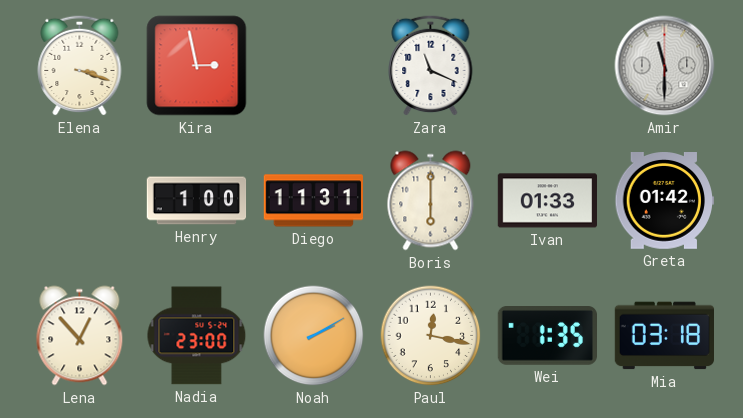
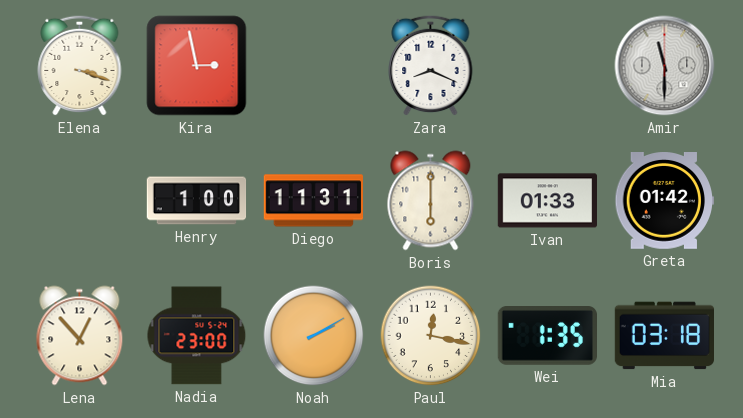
Zara: 11:19 -> 8:19 (431, 65)
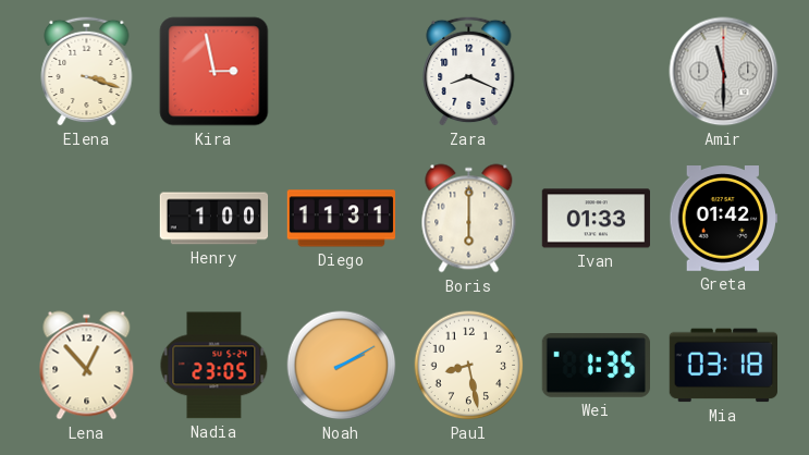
Nadia: 23:00 -> 23:05 (214, 366)
Paul: 12:17 -> 8:28 (469, 366)
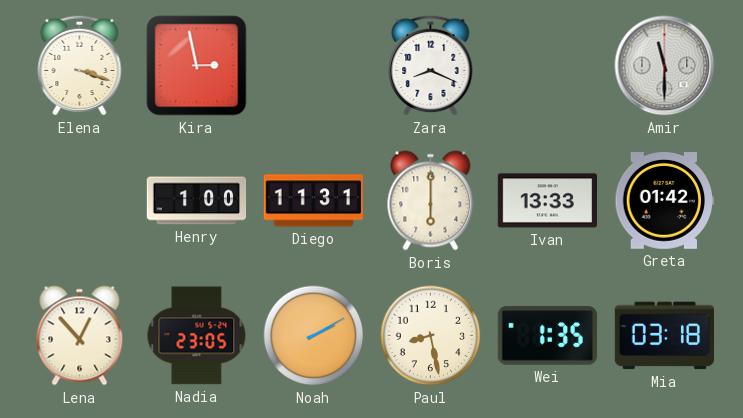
Ivan: 01:33 -> 13:33 (547, 201)
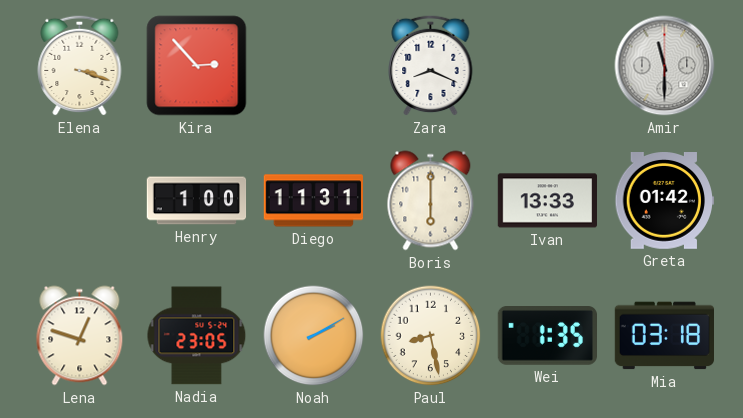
Kira: 2:58 -> 2:53 (197, 66)
Lena: 12:53 -> 12:48 (80, 336)
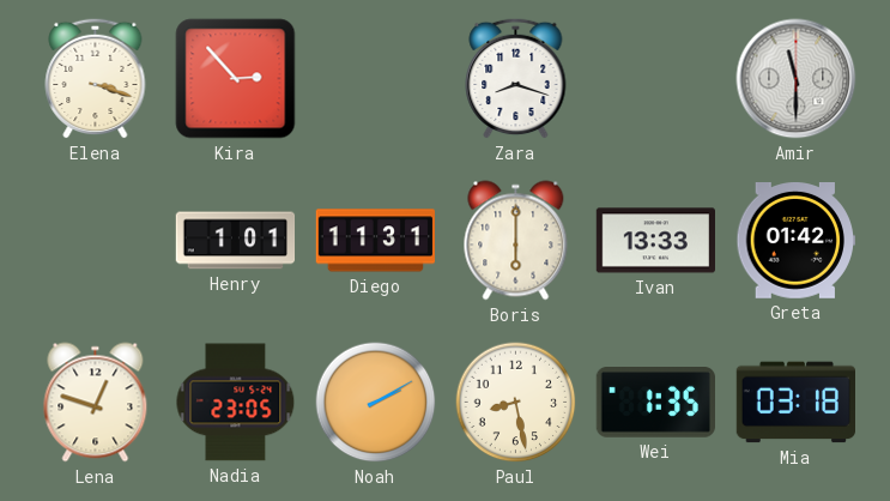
Zara: 8:19 -> 8:18 (516, 78)
Henry: 1:00 -> 1:01 (236, 241)
